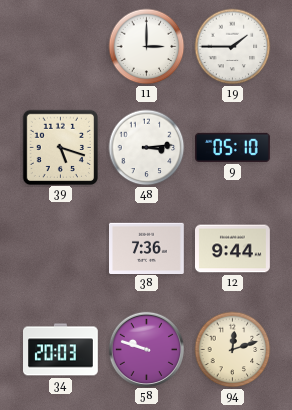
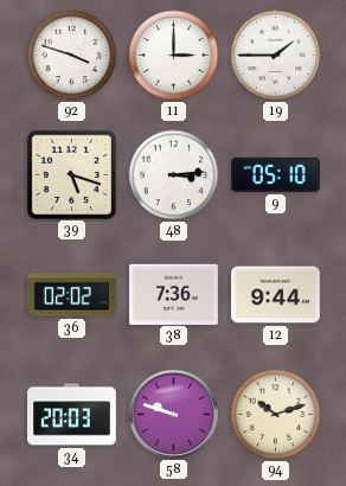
92: none -> 3:48 (72, 56)
36: none -> 02:02 (72, 295)
94: 12:12 -> 10:12 (276, 415)
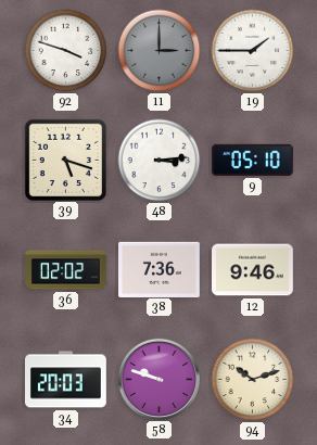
11 dial: white -> grey (160, 51)
12: 9:44 -> 9:46 (253, 270)
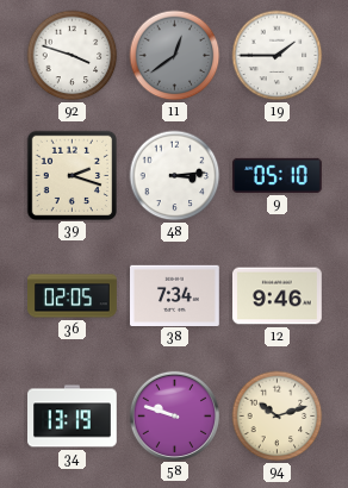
11: 3:00 -> 12:39 (175, 56)
39: 5:18 -> 2:18 (72, 175)
36: 02:02 -> 02:05 (73, 296)
38: 7:36 -> 7:34 (175, 295)
34: 20:03 -> 13:19 (73, 417)
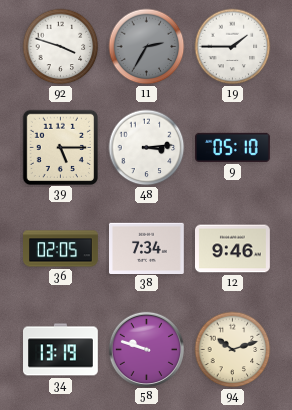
11: 12:39 -> 2:35 (147, 47)
39: 2:18 -> 5:15 (60, 147)
